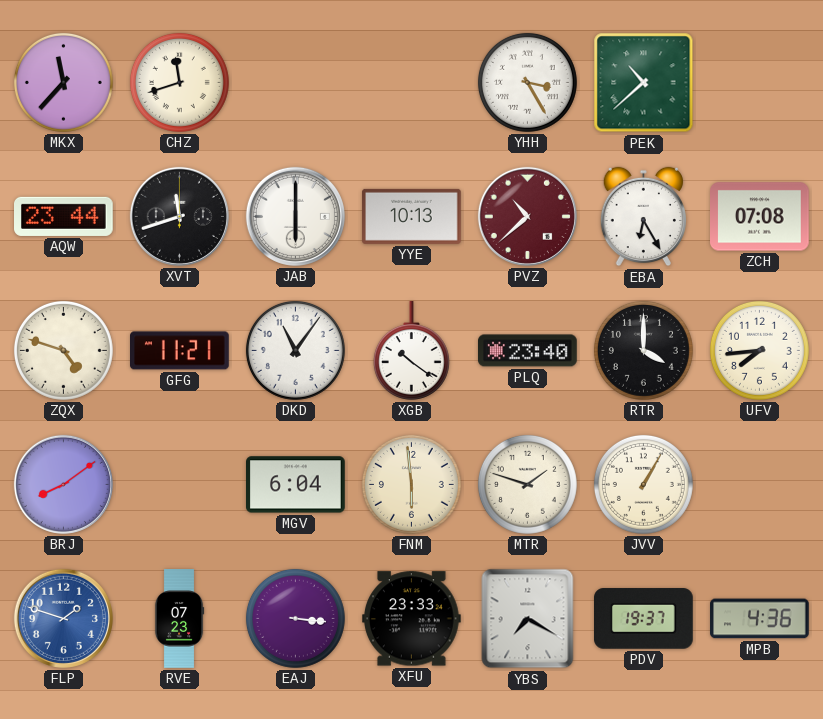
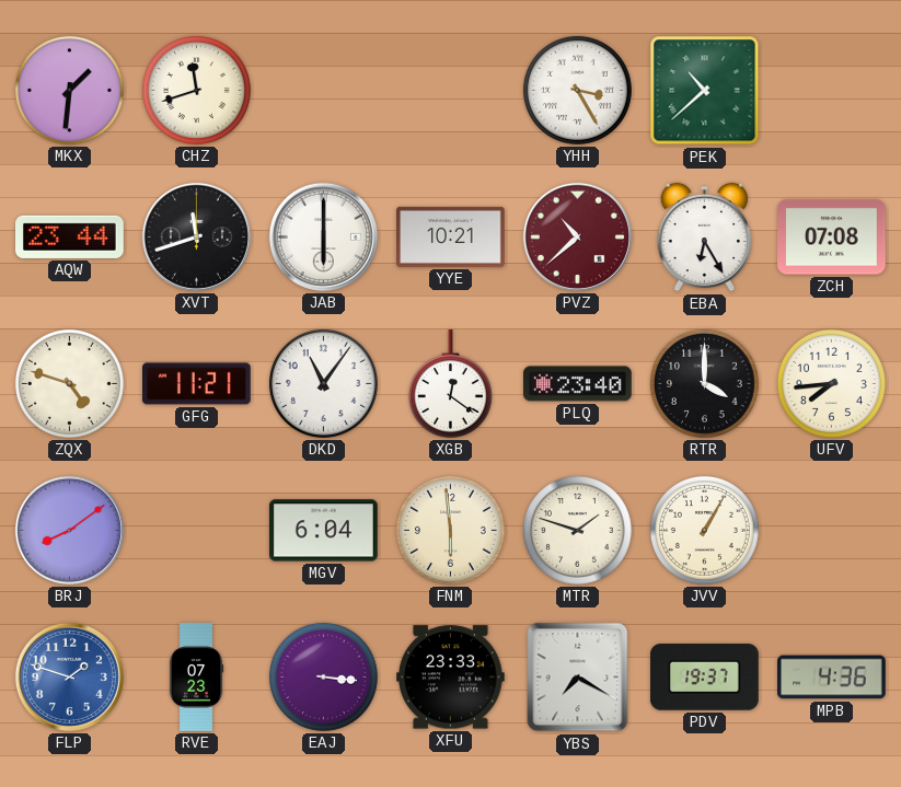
MKX: 11:37 -> 1:31 (69, 90)
YYE: 10:13 -> 10:21 (451, 236)
XGB: 10:21 -> 12:21 (450, 384)
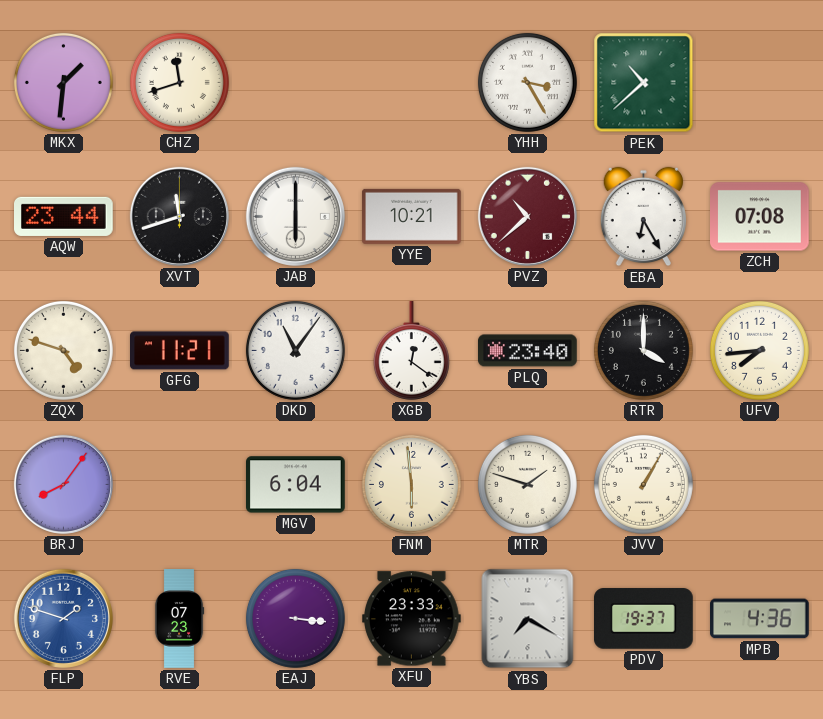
BRJ: 8:09 -> 8:06 (63, 484)
